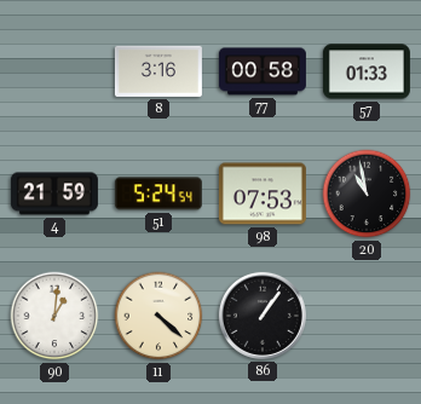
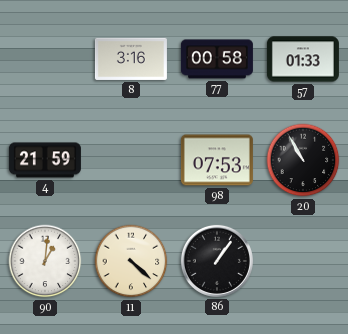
51: 5:24 -> none (158, 194)
20: 10:58 -> 10:55 (303, 160)
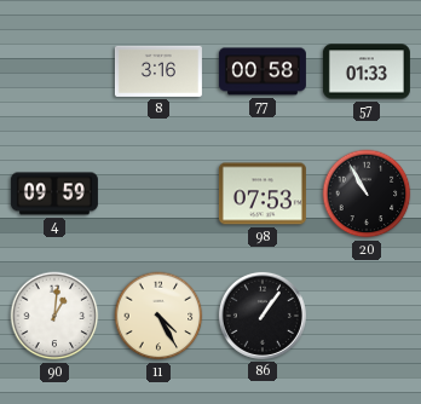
4: 21:59 -> 09:59 (54, 194)
11: 4:22 -> 4:25 (158, 316)
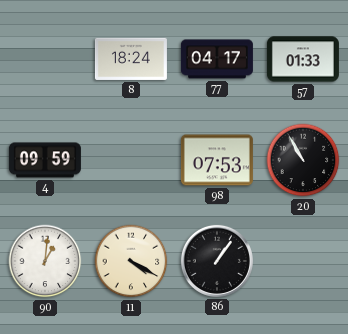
8: 3:16 -> 18:24 (131, 59)
77: 00:58 -> 04:17 (217, 59)
11: 4:25 -> 4:20 (131, 261)
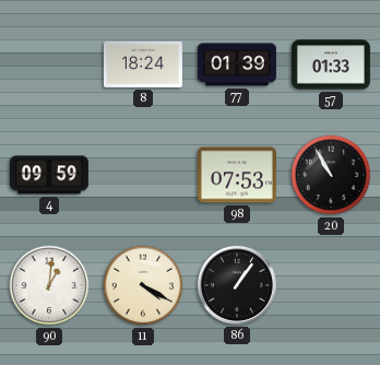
77: 04:17 -> 01:39 (237, 64)
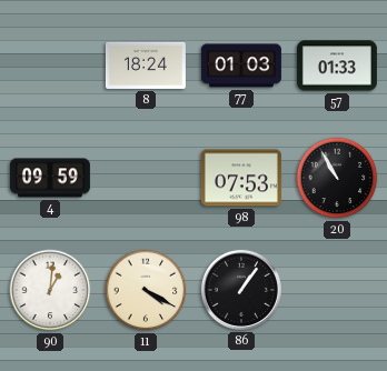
77: 01:39 -> 01:03 (241, 66)
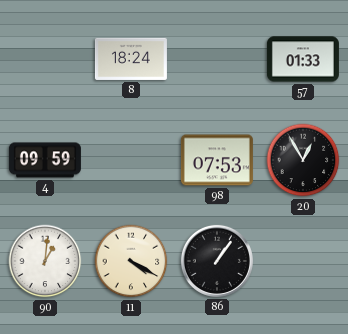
77: 01:03 -> none (241, 66)
20: 10:55 -> 12:55 (303, 160)
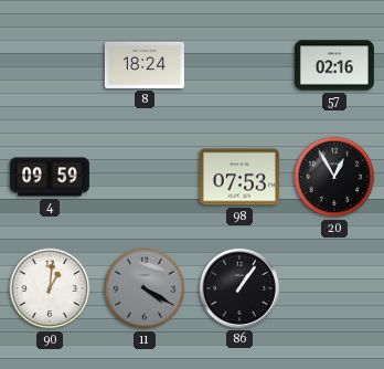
57: 01:33 -> 02:16 (334, 65)
11 dial: cream -> grey (145, 288)
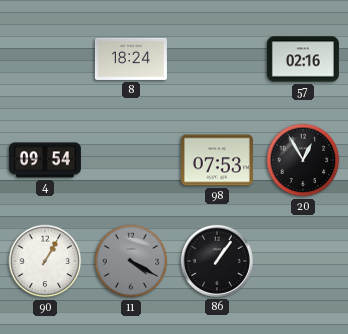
4: 09:59 -> 09:54 (45, 160)
90: 1:01 -> 1:05 (45, 261)
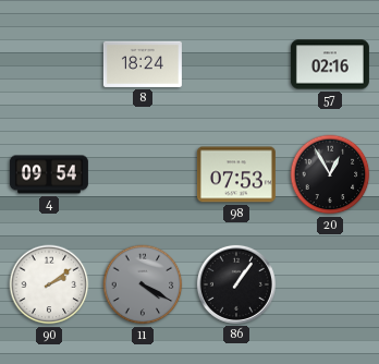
90: 1:05 -> 2:09 (49, 284)
